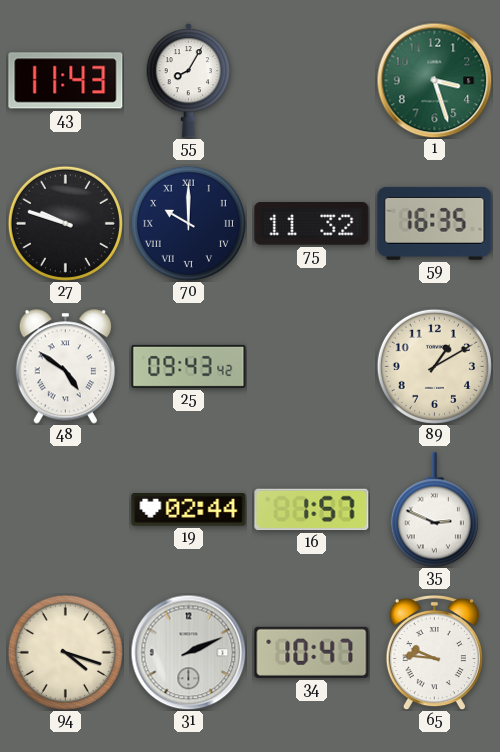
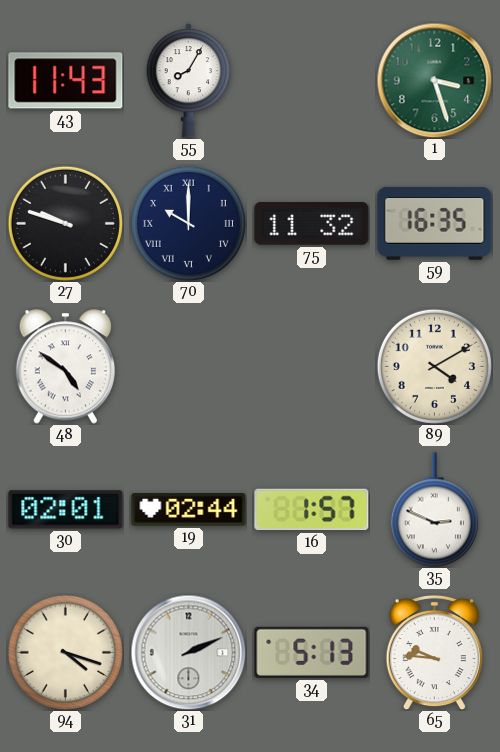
25: 09:43 -> none (189, 366)
89: 1:10 -> 4:10 (434, 366)
30: none -> 02:01 (66, 510)
34: 10:47 -> 5:13 (312, 652)
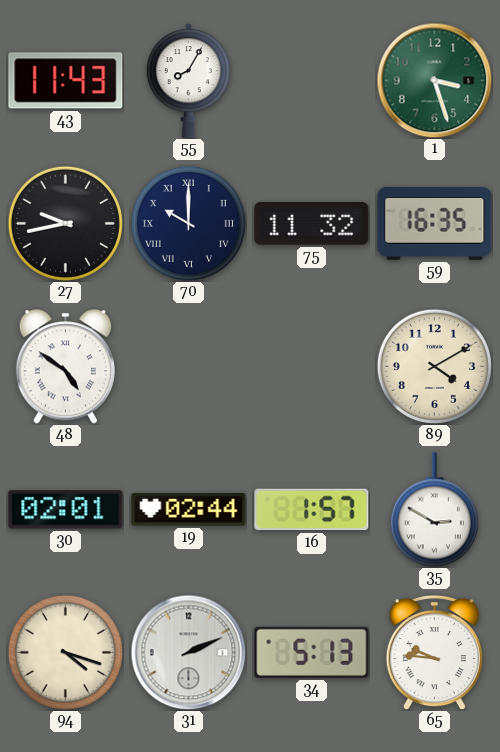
27: 9:48 -> 9:43 (65, 223)
35: 2:49 -> 2:50 (434, 510)
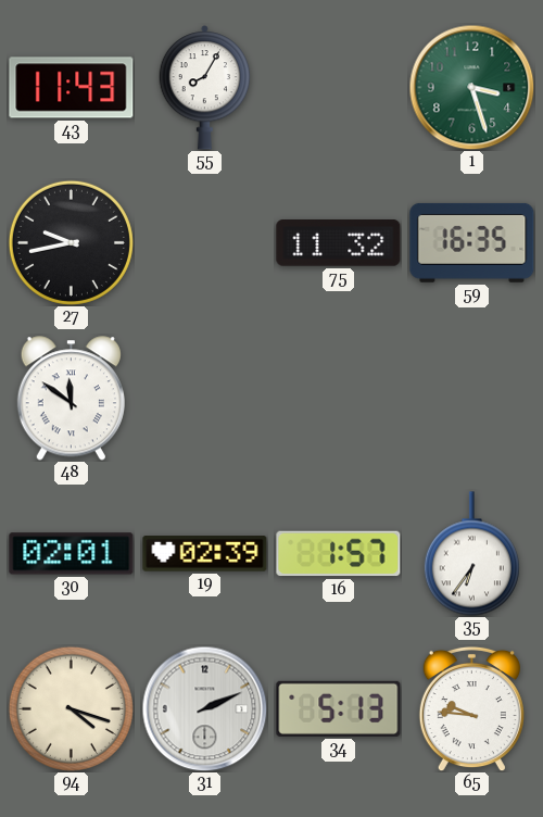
70: 10:00 -> none (188, 223)
48: 4:51 -> 11:51 (71, 399)
89: 4:10 -> none (434, 366)
19: 02:44 -> 02:39 (205, 554)
35: 2:50 -> 6:36 (471, 554)
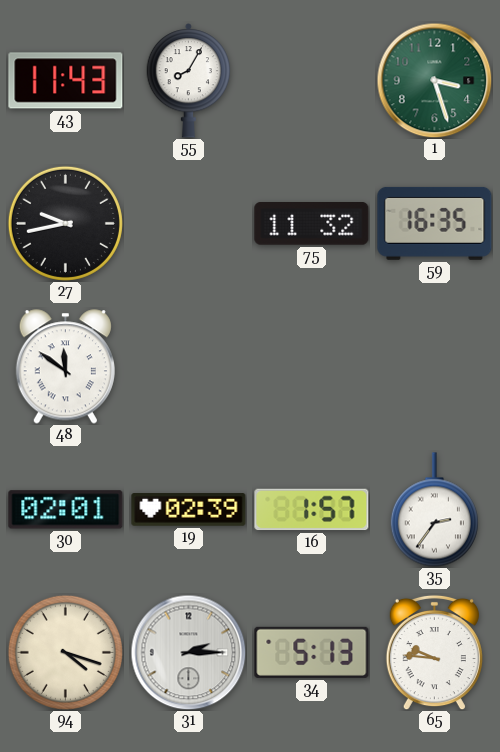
35: 6:36 -> 2:36 (434, 510)
31: 2:11 -> 2:15 (188, 652)
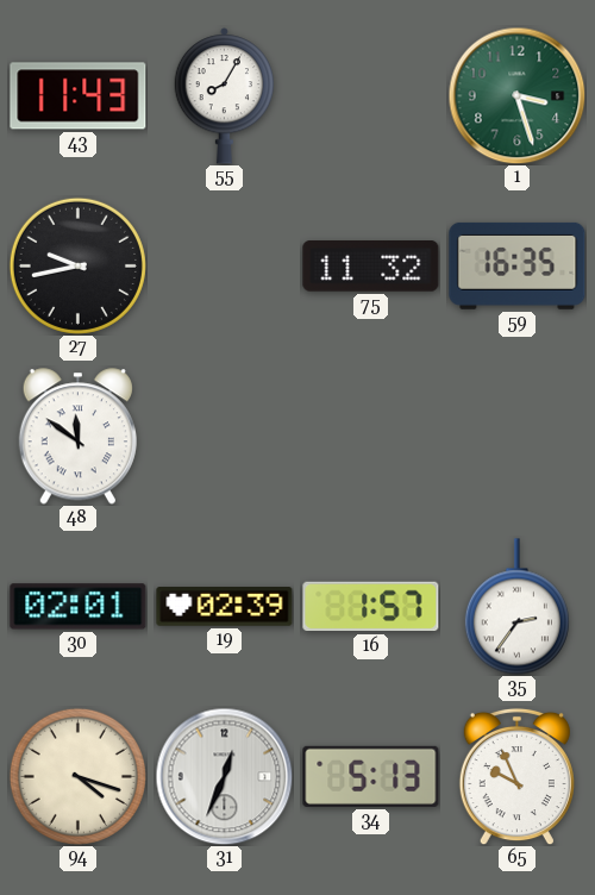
31: 2:15 -> 12:34 (224, 776)
65: 9:46 -> 9:56 (516, 776)
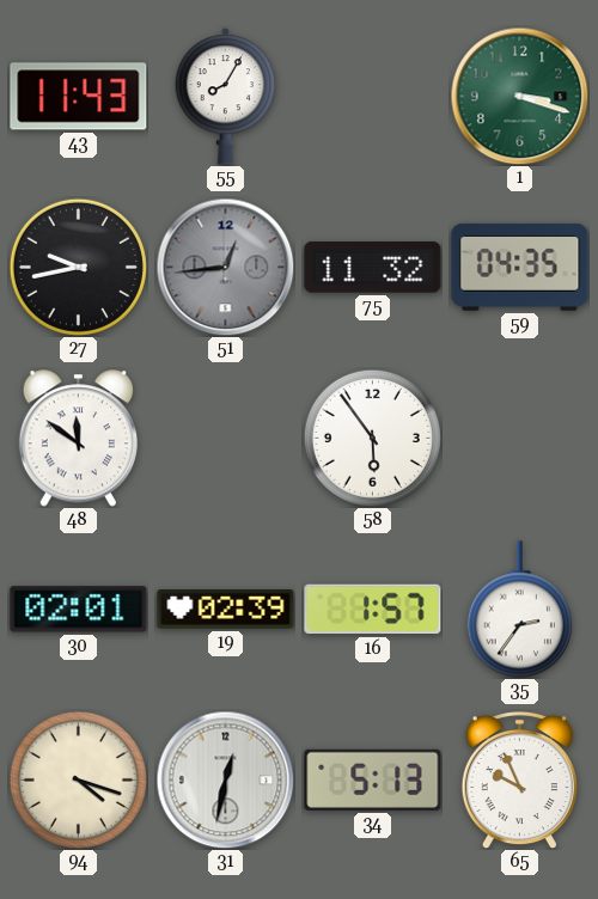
1: 3:27 -> 3:18 (519, 96)
51: none -> 12:44 (225, 267)
59: 16:35 -> 04:35 (520, 267)
58: none -> 5:54 (372, 438)
31: 12:34 -> 12:32 (225, 779)
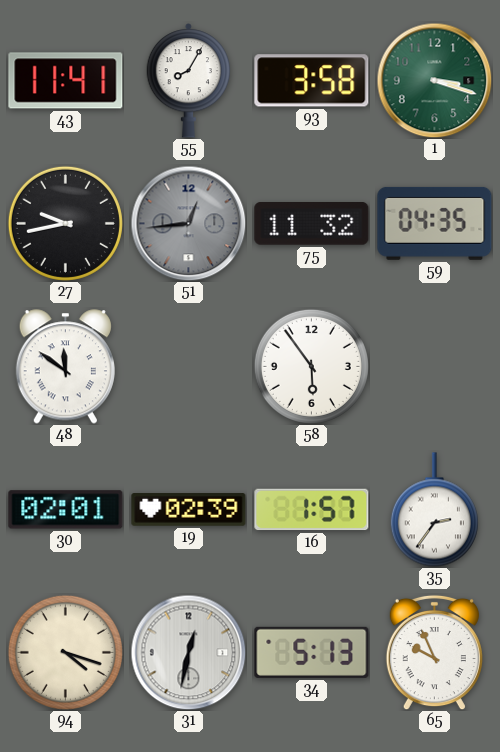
43: 11:43 -> 11:41 (66, 81)
93: none -> 3:58 (312, 81)
